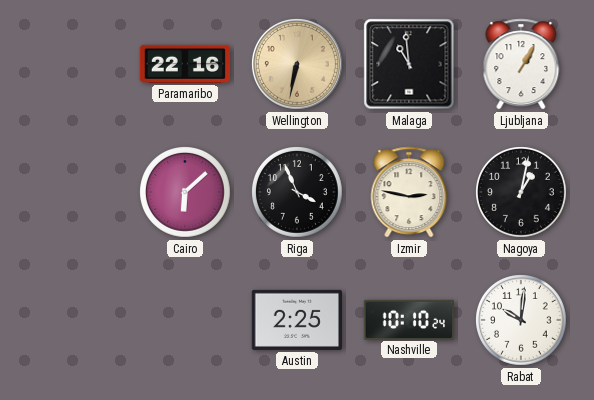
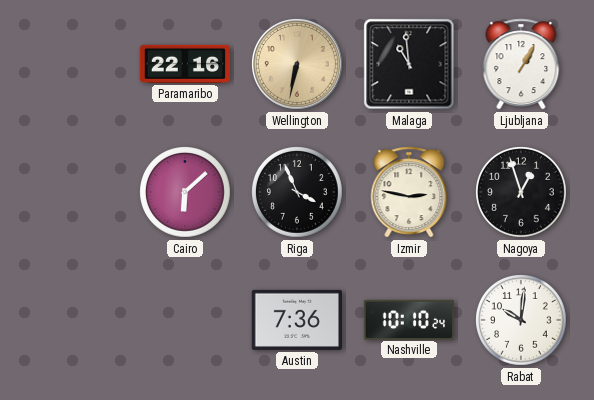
Nagoya: 1:02 -> 12:57 (522, 193)
Austin: 2:25 -> 7:36 (296, 320)
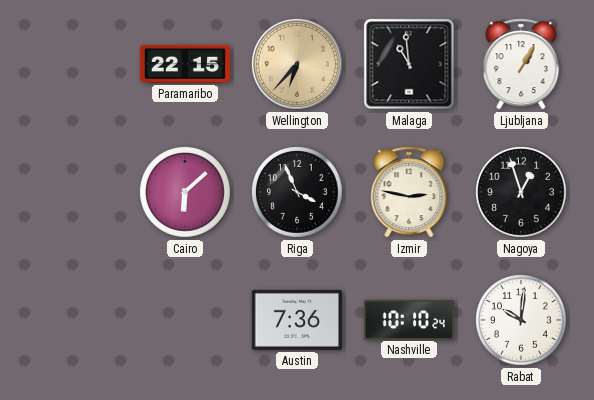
Paramaribo: 22:16 -> 22:15 (184, 64)
Wellington: 6:32 -> 6:37 (297, 64)
